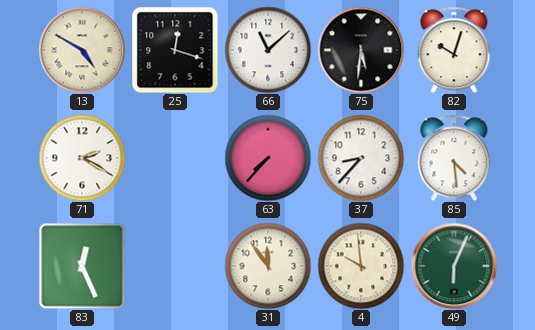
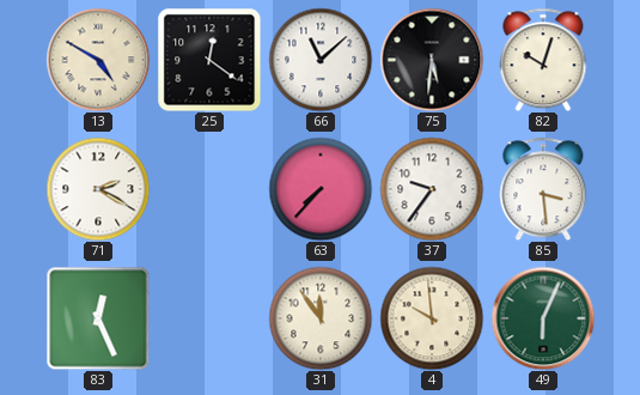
25: 12:18 -> 12:21 (209, 60)
37: 8:37 -> 9:36 (432, 189)
85: 4:29 -> 3:29 (543, 189)
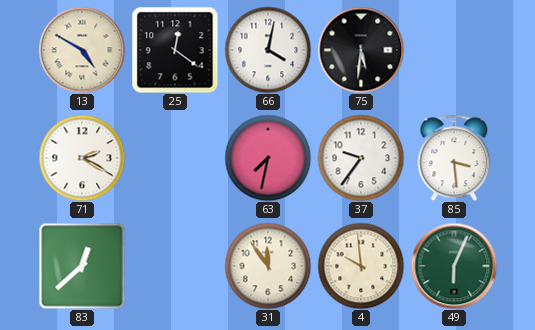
66: 11:08 -> 4:02 (268, 50)
82: 10:03 -> none (543, 60)
63: 7:37 -> 7:32 (268, 158)
83: 12:26 -> 12:38 (82, 266)
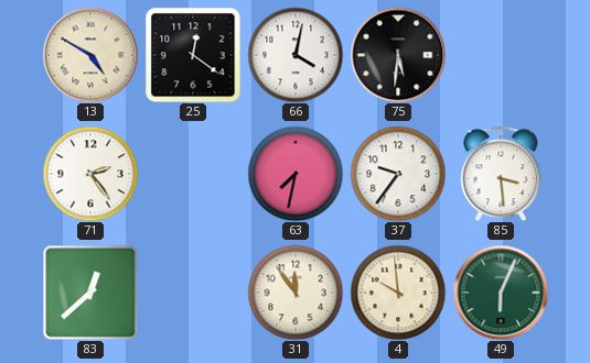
71: 2:20 -> 2:24 (90, 174)
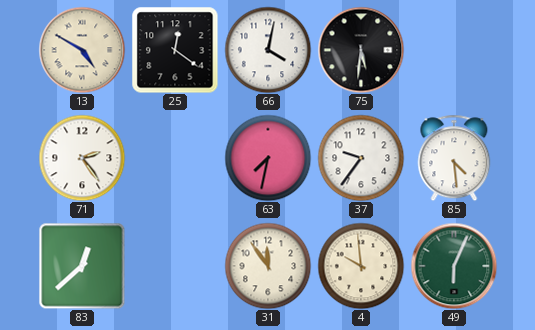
85: 3:29 -> 4:29 (454, 158)
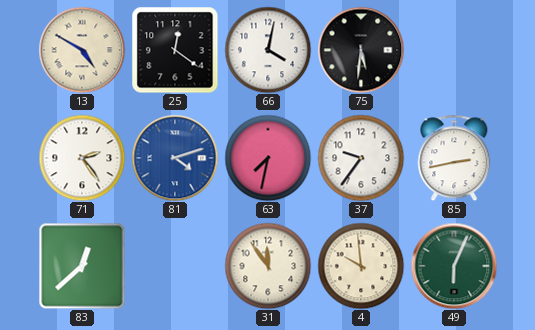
81: none -> 4:12 (175, 158)
85: 4:29 -> 2:43 (454, 158)
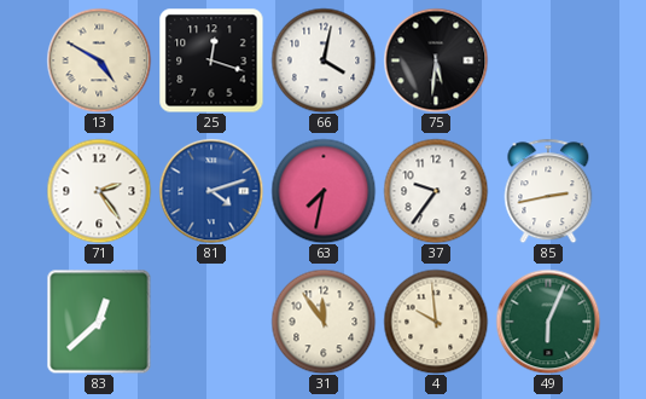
25: 12:21 -> 12:18 (211, 60)
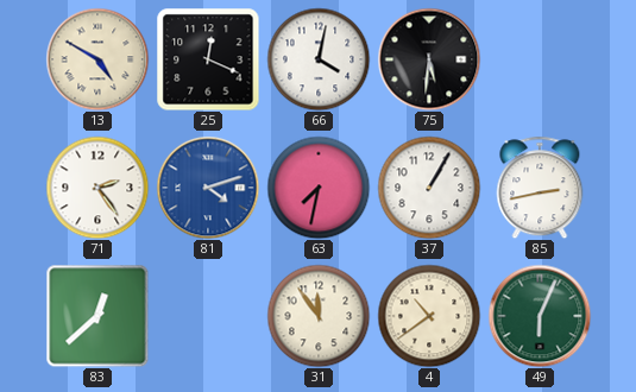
25: 12:18 -> 12:19 (208, 59)
37: 9:36 -> 1:05 (429, 188)
4: 9:59 -> 10:39 (429, 316)
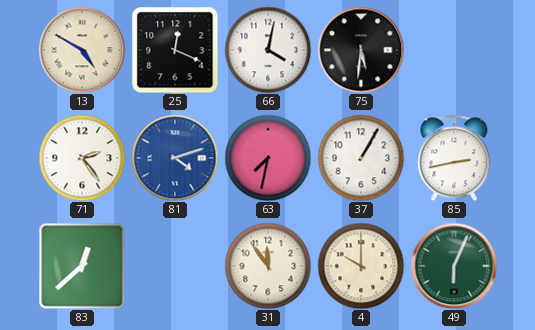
4: 10:39 -> 10:00 (361, 266)
